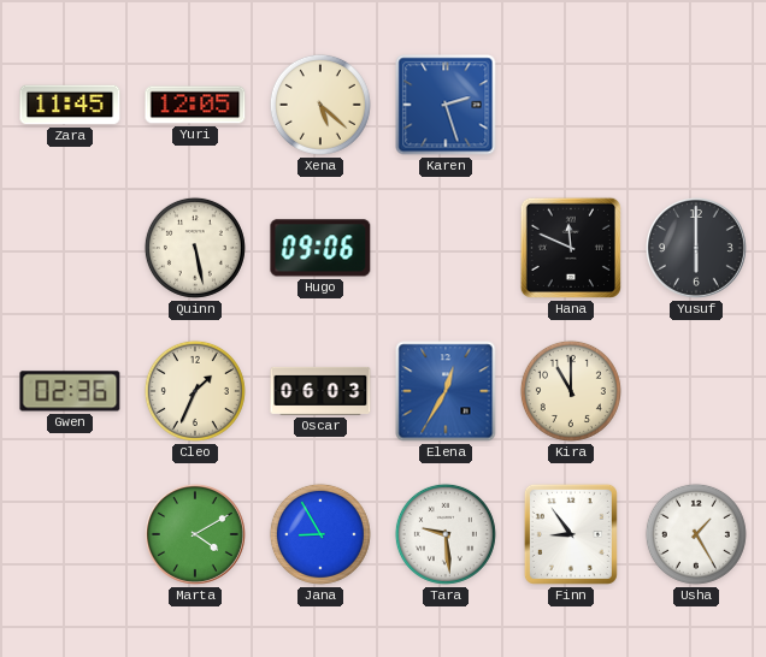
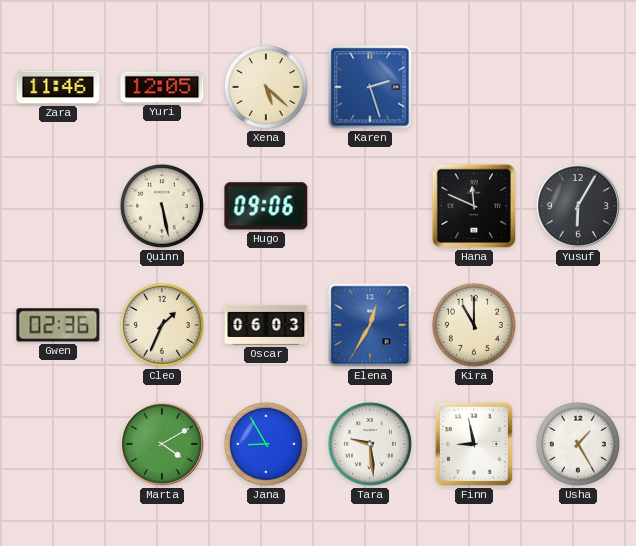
Zara: 11:45 -> 11:46 (58, 87)
Yusuf: 6:00 -> 6:05 (578, 206)
Finn: 8:54 -> 8:58 (474, 444)
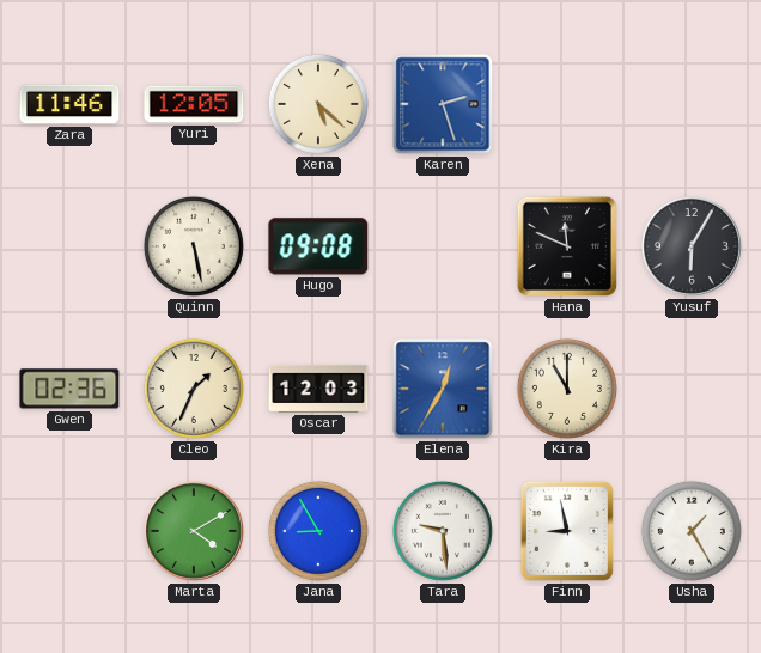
Hugo: 09:06 -> 09:08 (318, 246)
Oscar: 06:03 -> 12:03 (318, 389)
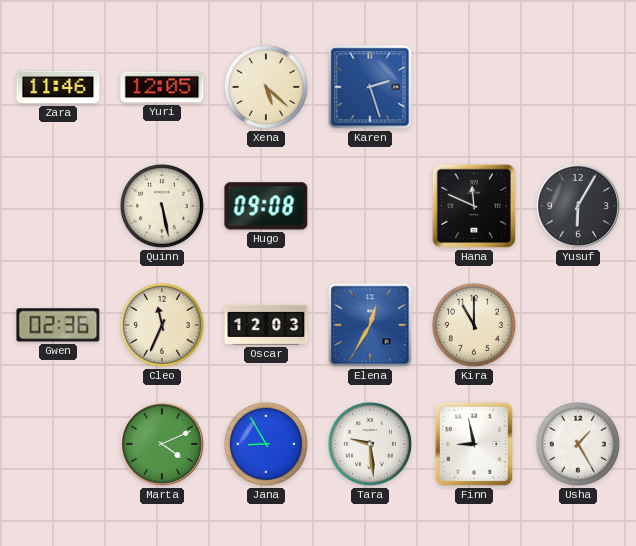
Cleo: 1:34 -> 11:34 (162, 325)
Marta: 4:10 -> 4:11 (162, 444)
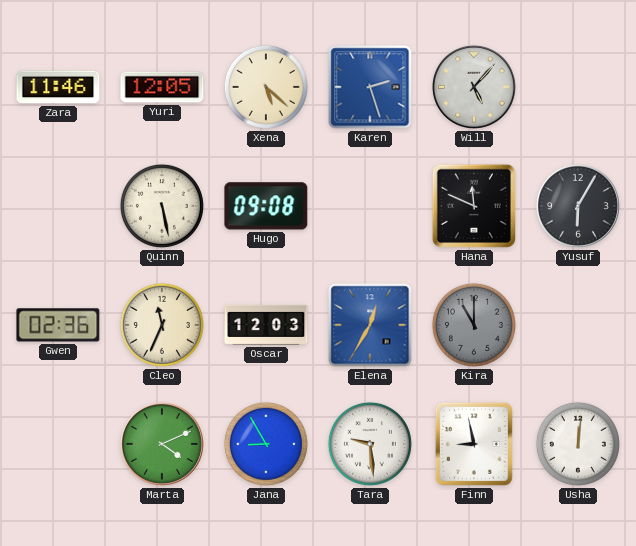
Will: none -> 5:07 (474, 87)
Kira dial: cream -> grey (474, 325)
Usha: 1:25 -> 12:01 (578, 444)
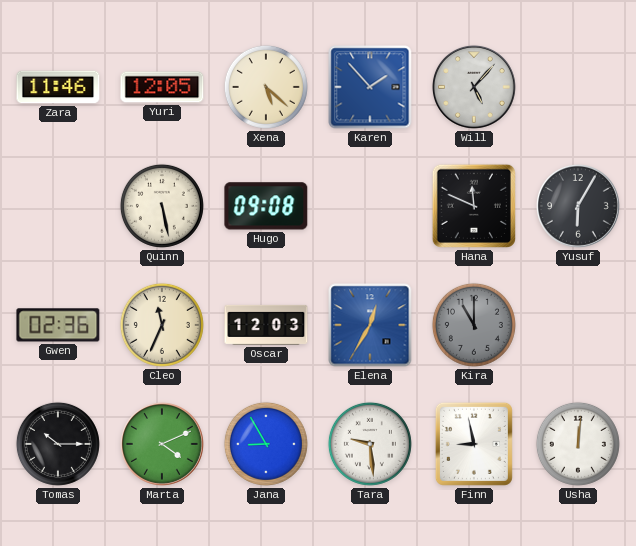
Karen: 2:27 -> 1:53 (370, 87)
Tomas: none -> 10:15 (58, 444)
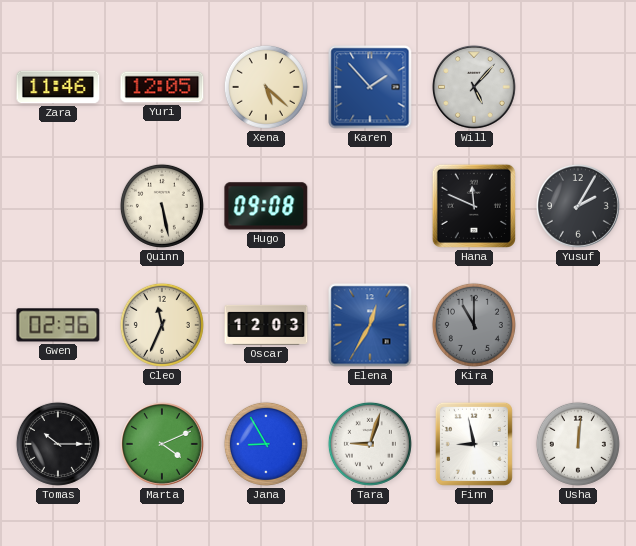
Yusuf: 6:05 -> 2:05 (578, 206)
Tara: 9:29 -> 9:03 (370, 444)
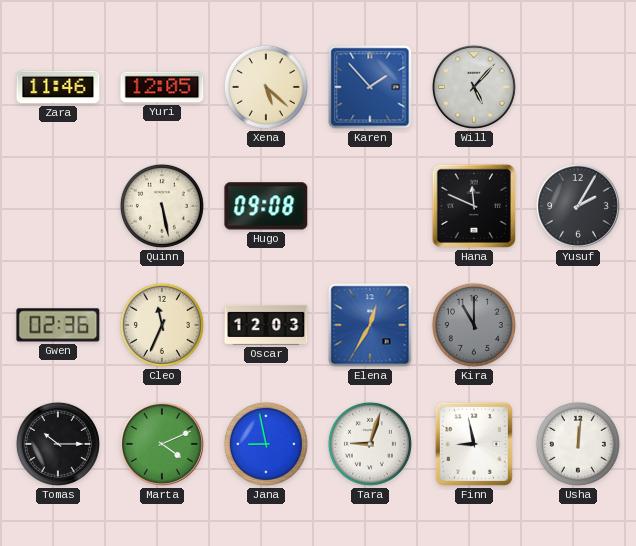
Jana: 8:55 -> 8:58 (266, 444)
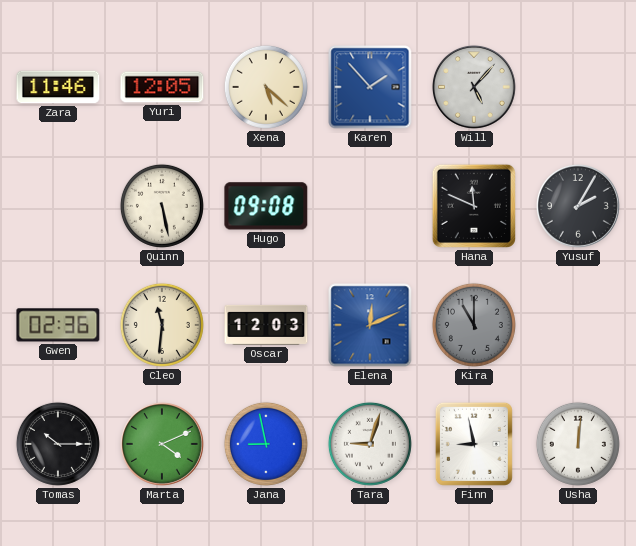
Cleo: 11:34 -> 11:31 (162, 325)
Elena: 12:35 -> 12:11 (370, 325)
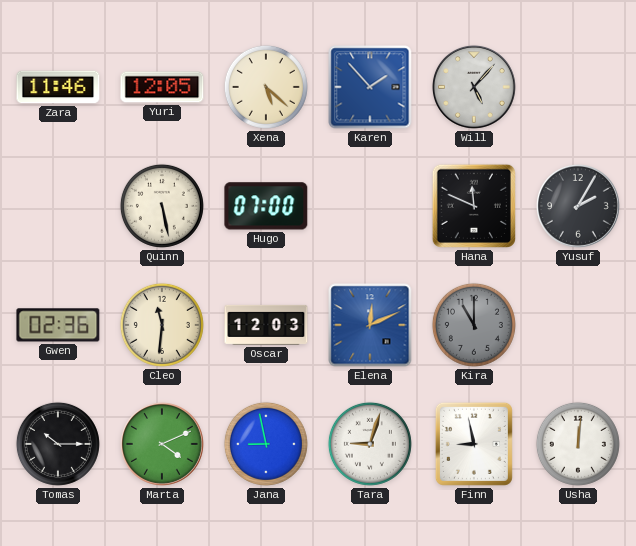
Hugo: 09:08 -> 07:00 (266, 206)
